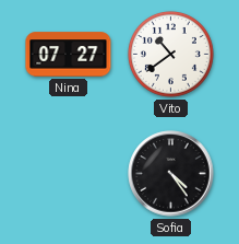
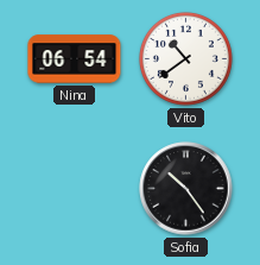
Nina: 07:27 -> 06:54 (75, 59)
Sofia: 4:24 -> 10:24 (186, 189)
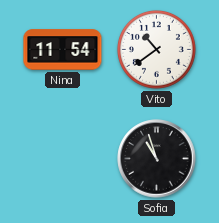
Nina: 06:54 -> 11:54 (63, 50)
Sofia: 10:24 -> 10:57 (157, 159)
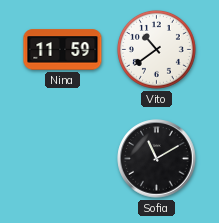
Nina: 11:54 -> 11:59 (63, 50)
Sofia: 10:57 -> 11:10 (157, 159)
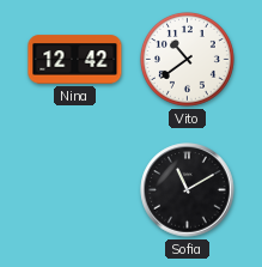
Nina: 11:59 -> 12:42 (75, 60)
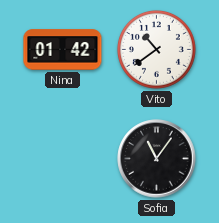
Nina: 12:42 -> 01:42 (63, 50)
Sofia: 11:10 -> 11:06 (157, 159)
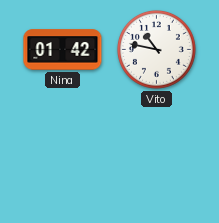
Vito: 10:39 -> 10:47 (156, 49)
Sofia: 11:06 -> none (157, 159)
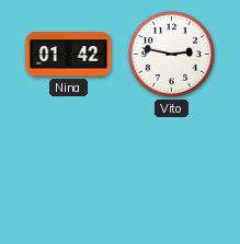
Vito: 10:47 -> 2:47 (171, 54)
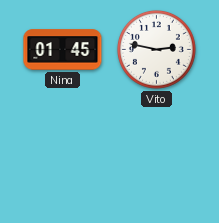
Nina: 01:42 -> 01:45 (63, 50)
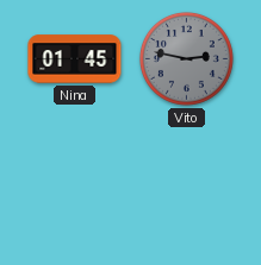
Vito dial: white -> grey (186, 58)
